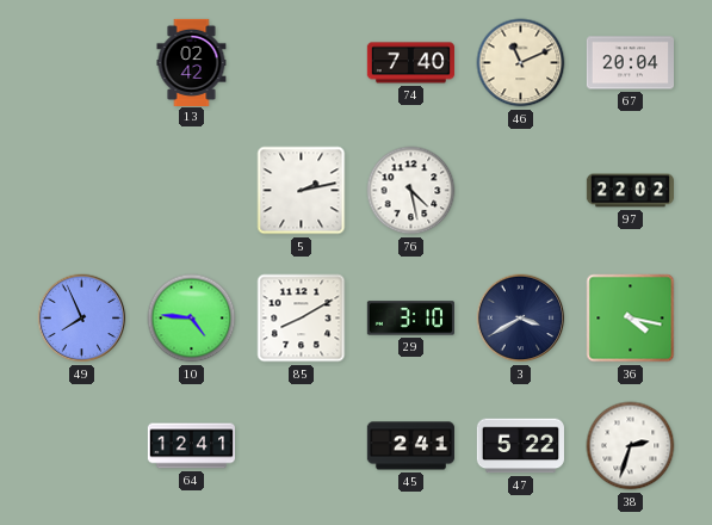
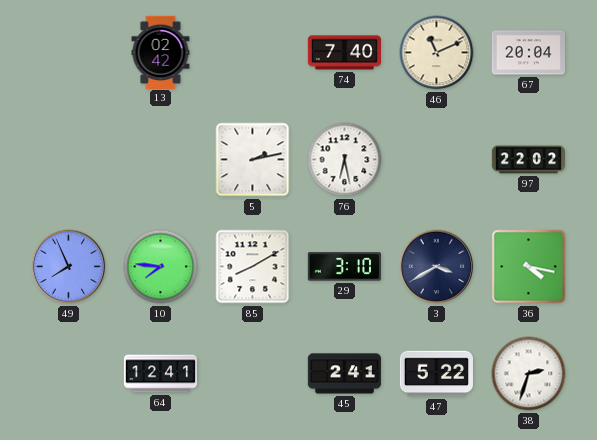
76: 4:28 -> 6:28 (345, 160)
10: 4:46 -> 7:46 (161, 267)
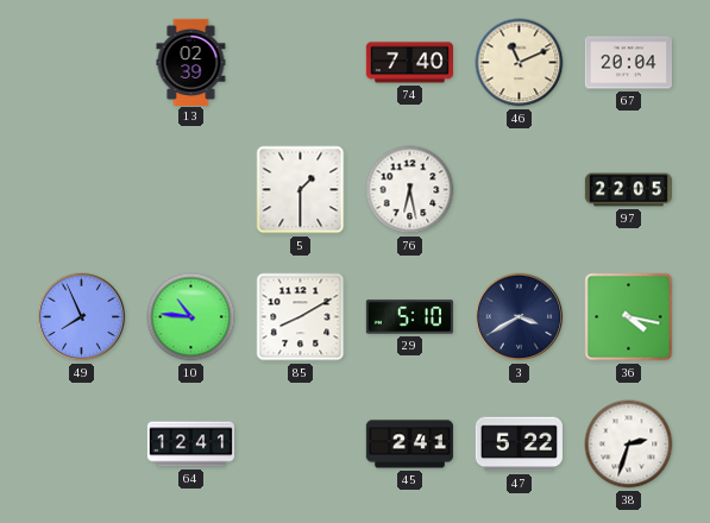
13: 02:42 -> 02:39 (191, 62)
5: 2:13 -> 1:30 (301, 190)
97: 22:02 -> 22:05 (628, 190)
10: 7:46 -> 10:46 (191, 317)
29: 3:10 -> 5:10 (409, 317)
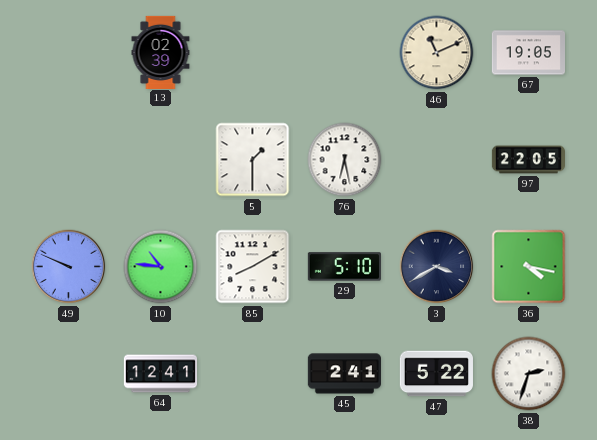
74: 7:40 -> none (409, 63)
67: 20:04 -> 19:05 (528, 53)
49: 7:56 -> 9:49 (69, 267)
